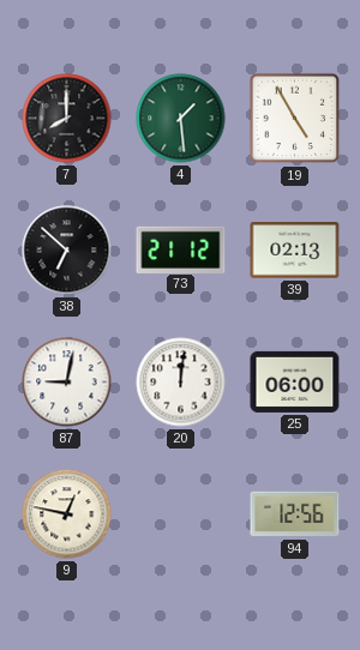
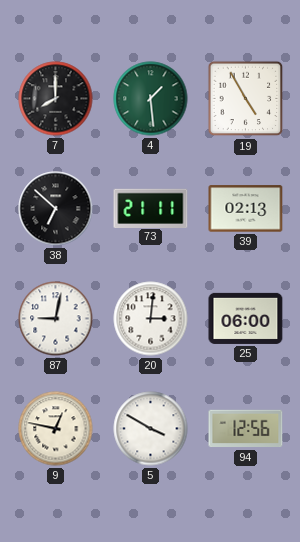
73: 21:12 -> 21:11 (151, 208)
20: 12:01 -> 3:01 (151, 319)
5: none -> 3:50 (151, 429)
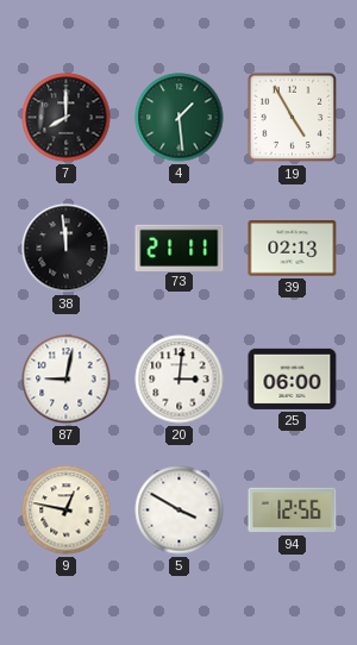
38: 6:52 -> 11:59 (67, 249)
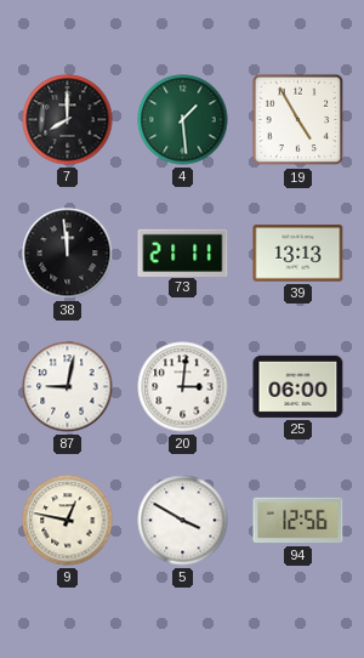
39: 02:13 -> 13:13 (298, 254)
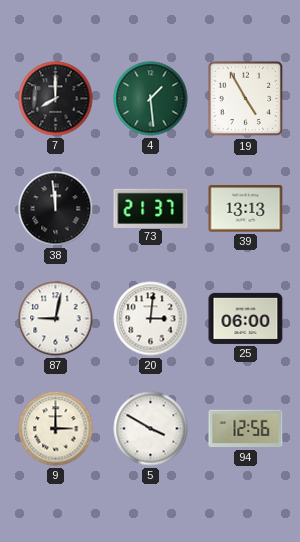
73: 21:11 -> 21:37 (151, 208)
9: 12:47 -> 3:00 (56, 429)
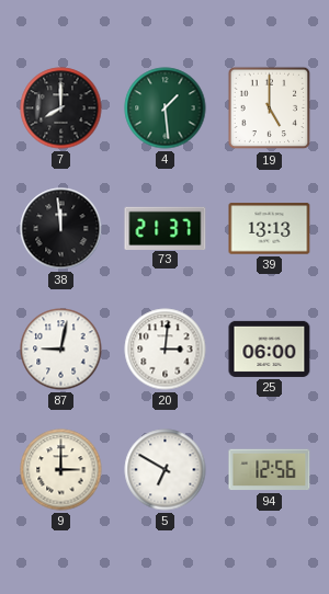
19: 4:55 -> 5:00 (270, 108)
5: 3:50 -> 6:50 (166, 470)
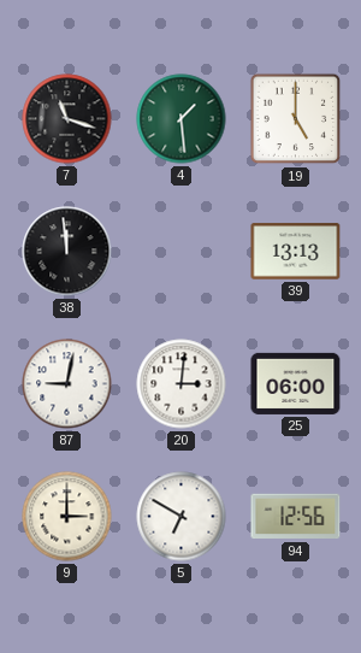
7: 8:00 -> 11:18 (67, 119)
73: 21:37 -> none (166, 228)
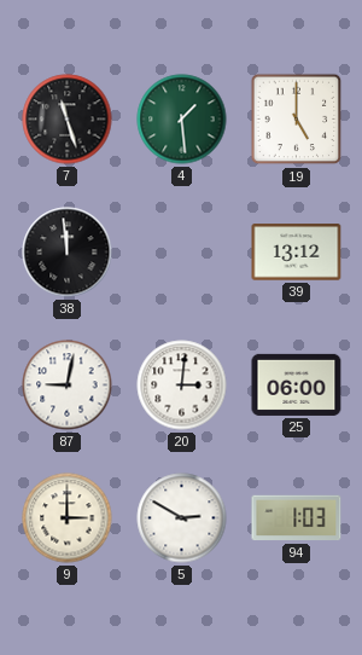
7: 11:18 -> 11:27 (68, 120)
39: 13:13 -> 13:12 (297, 253)
5: 6:50 -> 2:50 (182, 518)
94: 12:56 -> 1:03 (297, 518)
